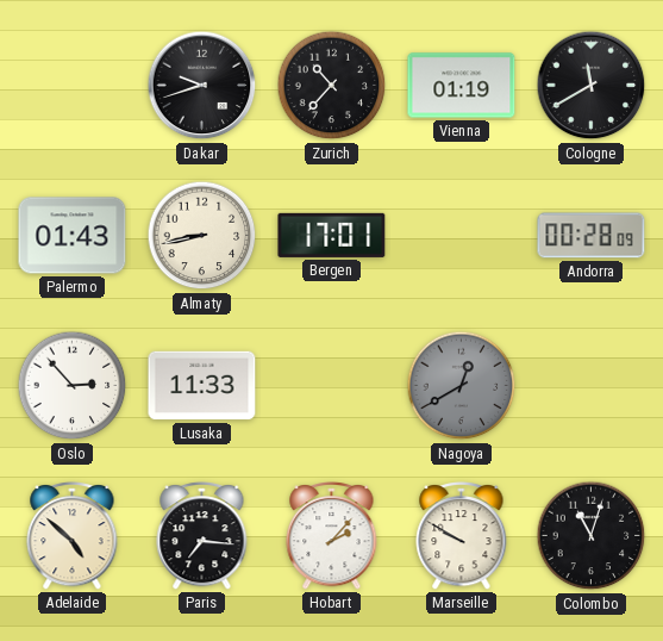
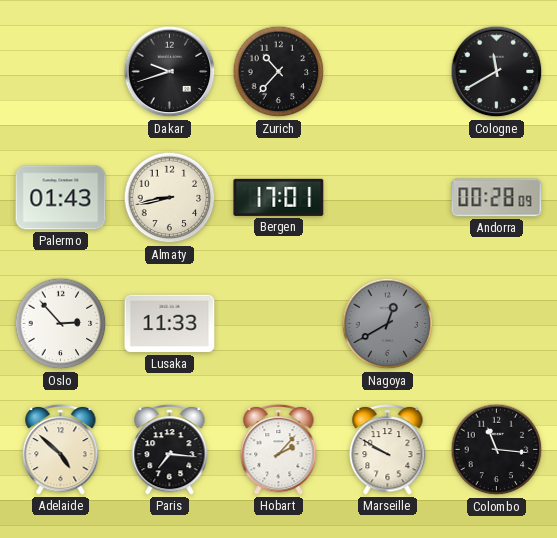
Vienna: 01:19 -> none (462, 86)
Colombo: 11:03 -> 11:16 (497, 450)
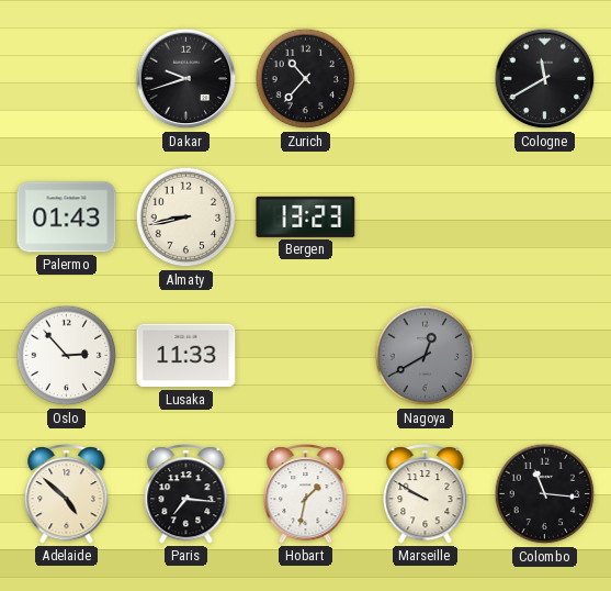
Bergen: 17:01 -> 13:23 (306, 216)
Andorra: 00:28 -> none (497, 198)
Hobart: 2:07 -> 1:32 (306, 494)
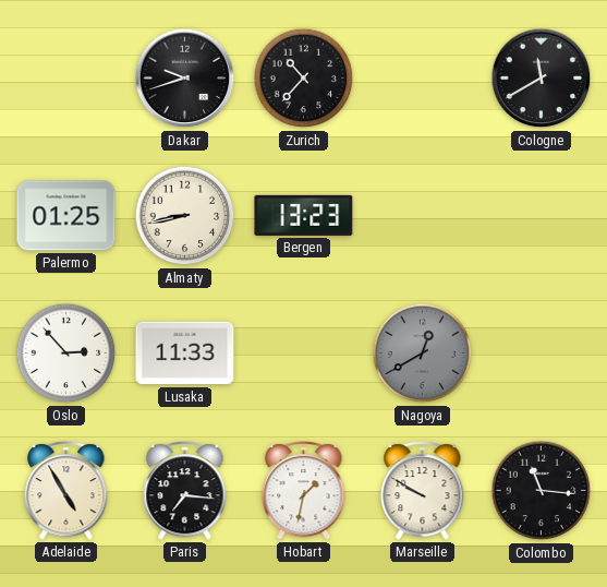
Palermo: 01:43 -> 01:25 (66, 216)
Adelaide: 4:52 -> 4:55 (66, 491)
